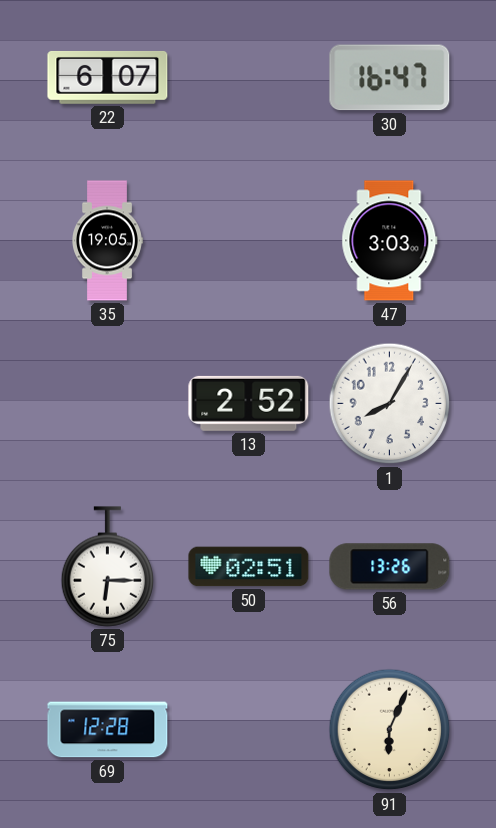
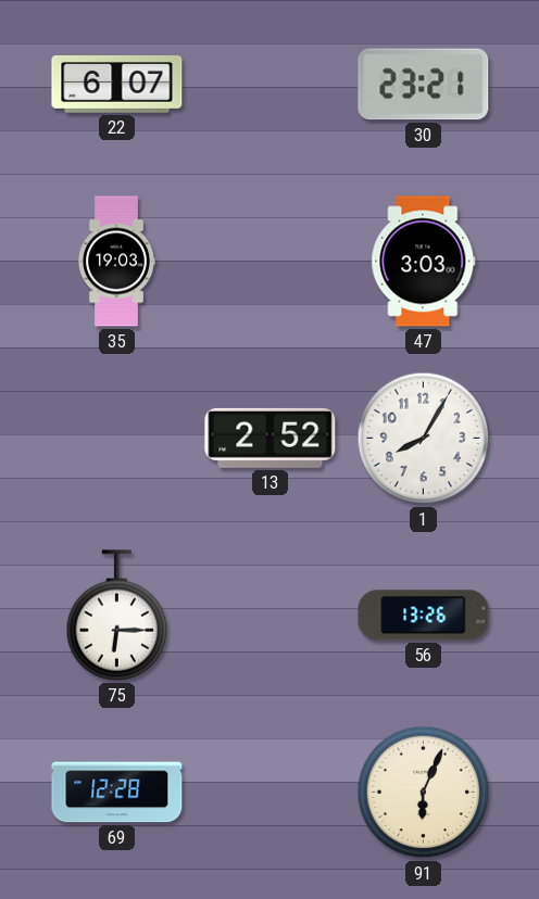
30: 16:47 -> 23:21 (424, 85)
35: 19:05 -> 19:03 (117, 262)
50: 02:51 -> none (249, 567)
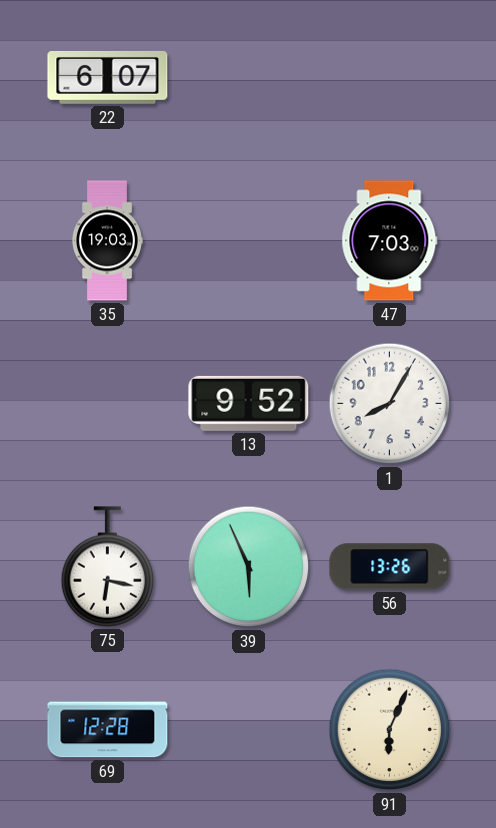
30: 23:21 -> none (424, 85)
47: 3:03 -> 7:03 (390, 241)
13: 2:52 -> 9:52 (249, 403)
75: 6:15 -> 6:17 (108, 567)
39: none -> 5:56 (249, 567)
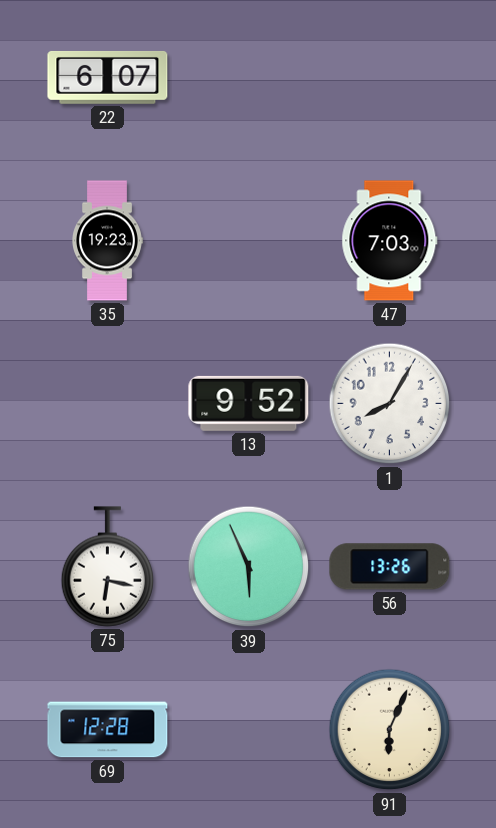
35: 19:03 -> 19:23 (108, 241)
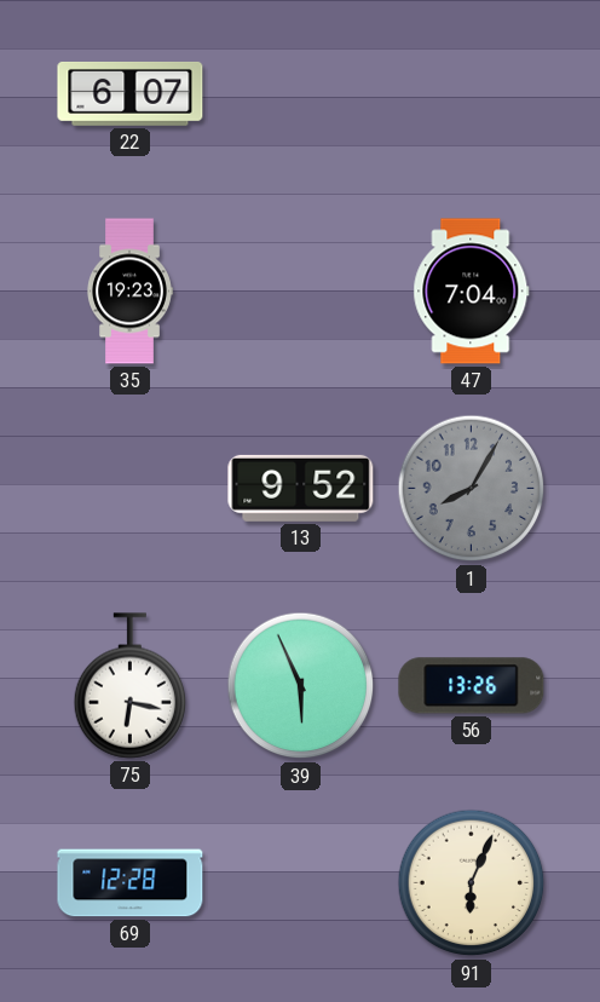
47: 7:03 -> 7:04 (472, 292)
1 dial: white -> grey (472, 489)
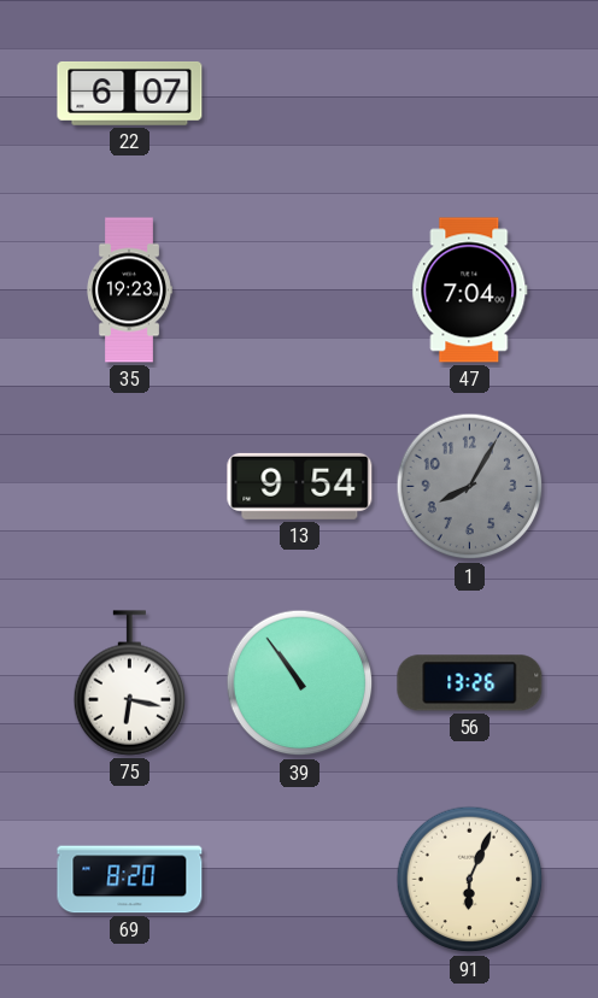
13: 9:52 -> 9:54 (300, 486)
39: 5:56 -> 10:54 (300, 683)
69: 12:28 -> 8:20 (130, 880)
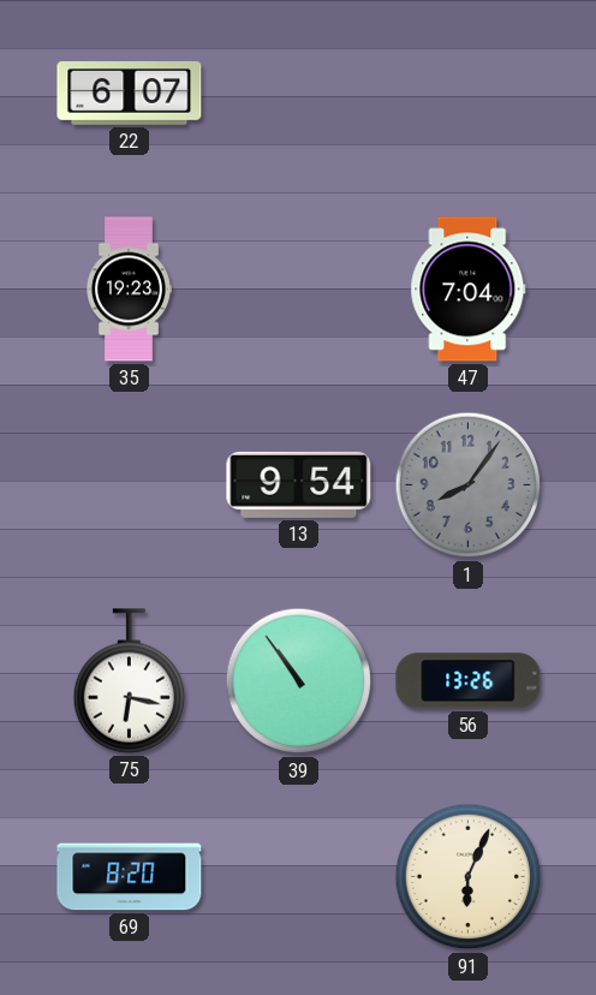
1: 8:05 -> 8:06 (469, 485)
